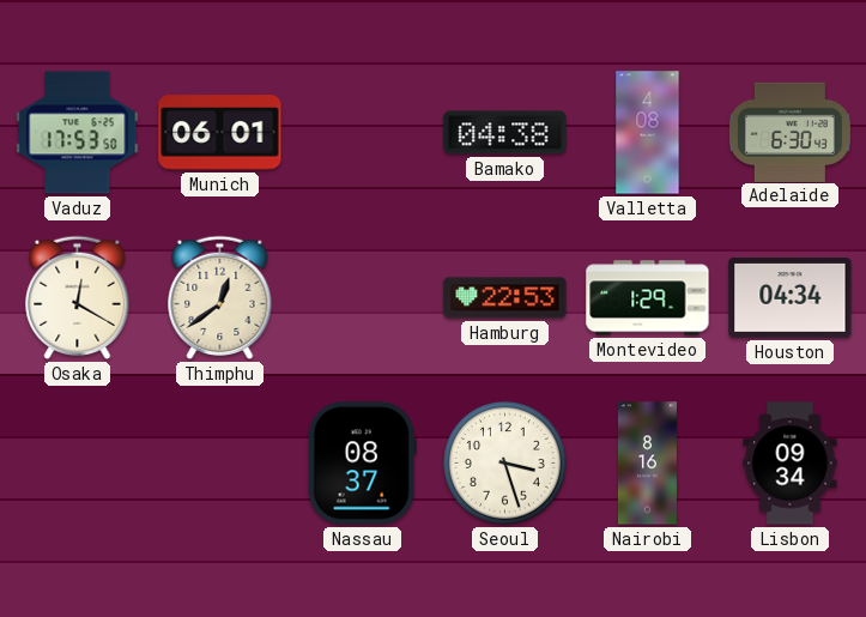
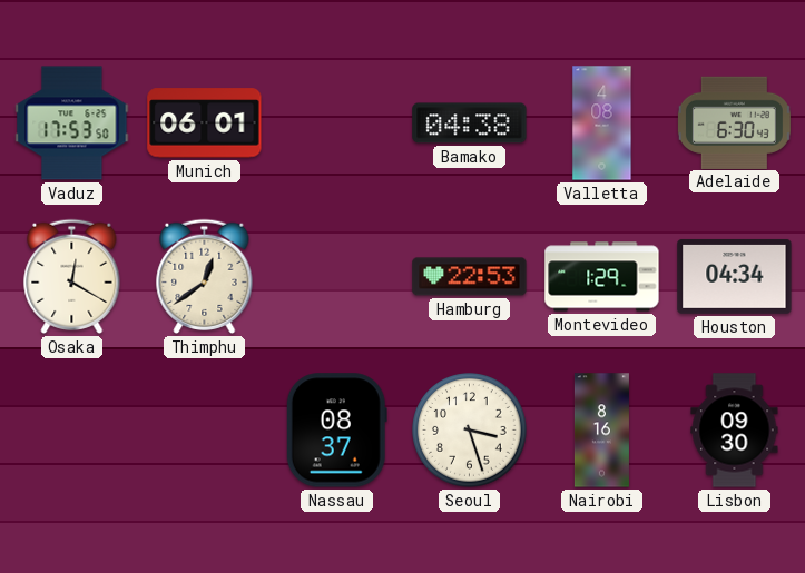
Lisbon: 09:34 -> 09:30 (735, 431)
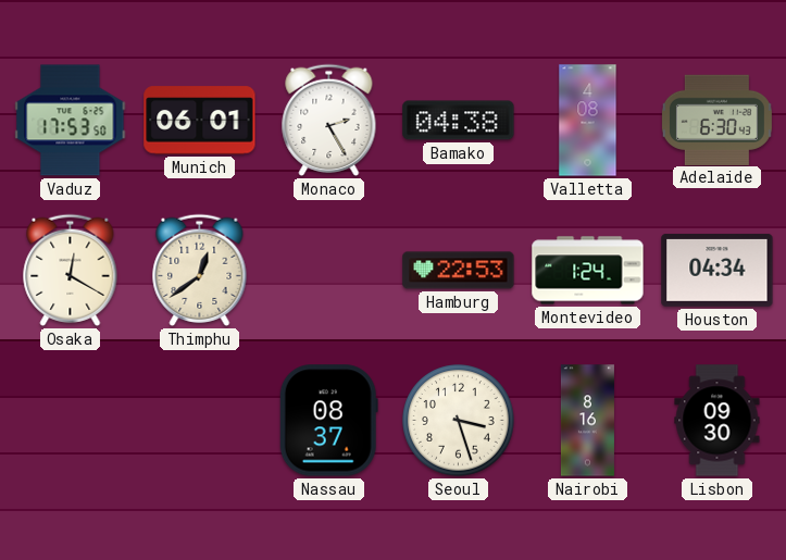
Monaco: none -> 2:25 (329, 120)
Montevideo: 1:29 -> 1:24 (588, 271)
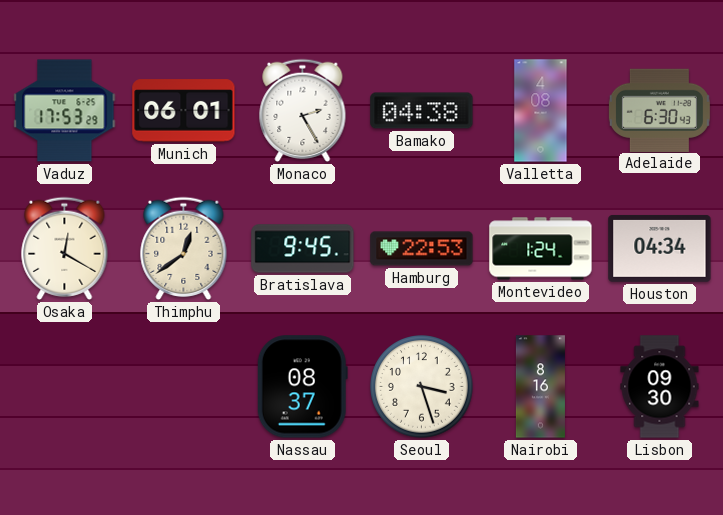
Vaduz: 17:53:50 -> 17:53:29 (65, 111)
Bratislava: none -> 9:45 (303, 249)
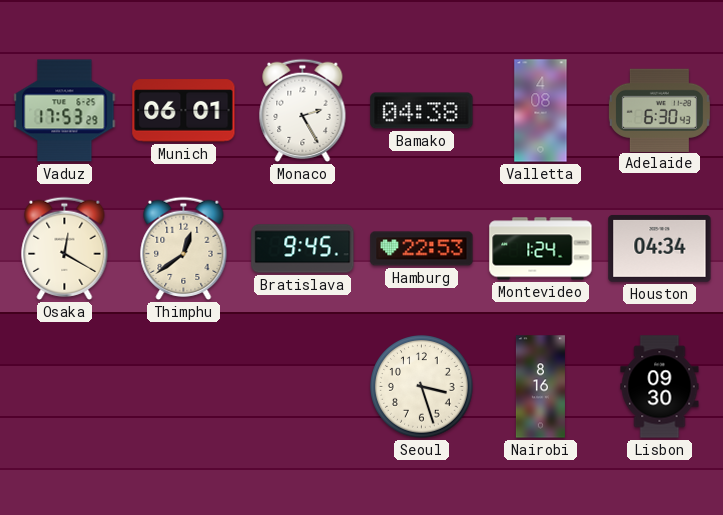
Nassau: 08:37 -> none (302, 387)
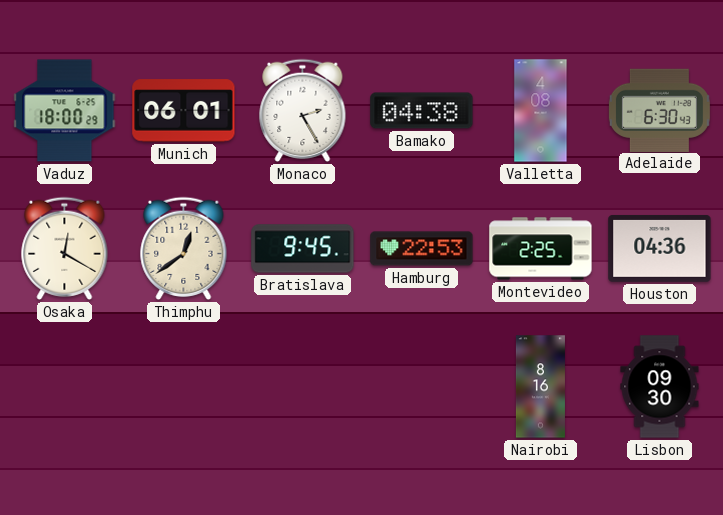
Vaduz: 17:53 -> 18:00 (65, 111)
Montevideo: 1:24 -> 2:25 (541, 249)
Houston: 04:34 -> 04:36 (660, 248)
Seoul: 3:27 -> none (422, 387)
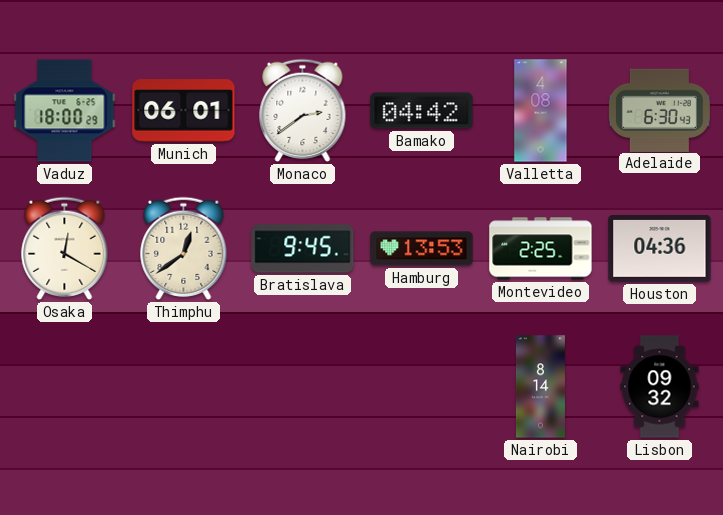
Monaco: 2:25 -> 2:39 (303, 110)
Bamako: 04:38 -> 04:42 (422, 111)
Hamburg: 22:53 -> 13:53 (422, 249)
Nairobi: 8:16 -> 8:14 (540, 387)
Lisbon: 09:30 -> 09:32 (660, 387)
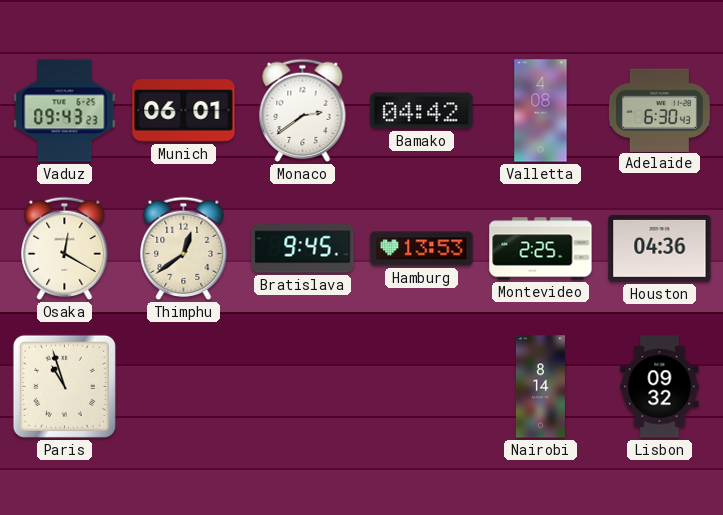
Vaduz: 18:00 -> 09:43 (65, 111)
Paris: none -> 10:57 (64, 386)
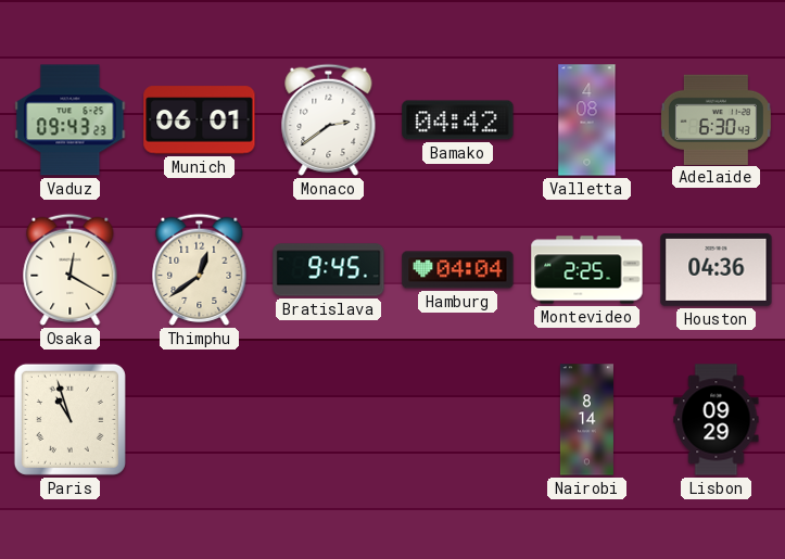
Hamburg: 13:53 -> 04:04 (458, 270)
Lisbon: 09:32 -> 09:29 (717, 420)
